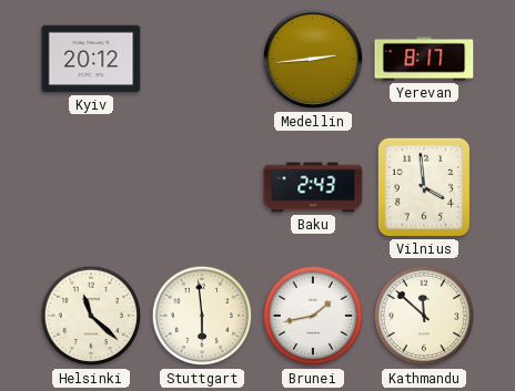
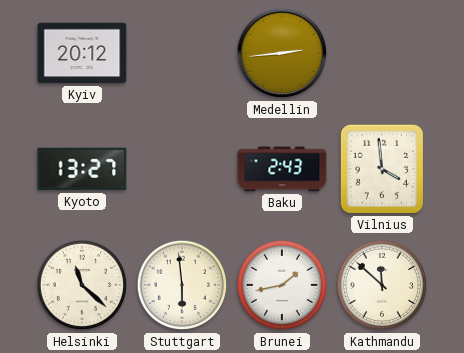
Yerevan: 8:17 -> none (424, 59)
Kyoto: none -> 13:27 (82, 169)
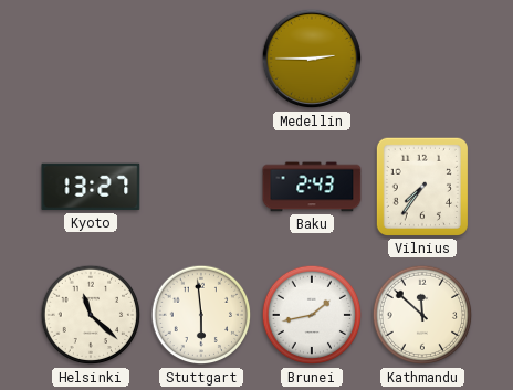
Kyiv: 20:12 -> none (82, 53)
Medellin: 2:44 -> 2:45 (312, 59)
Vilnius: 3:59 -> 7:36 (422, 187)
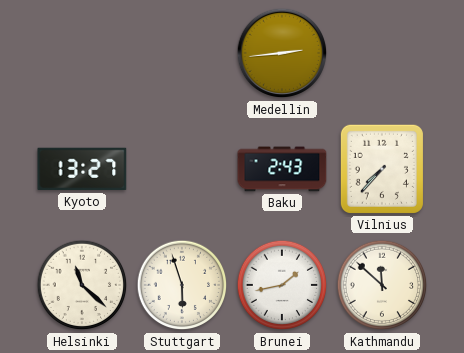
Medellin: 2:45 -> 2:44 (282, 53)
Vilnius: 7:36 -> 7:37 (382, 169)
Stuttgart: 5:59 -> 5:57 (182, 285)
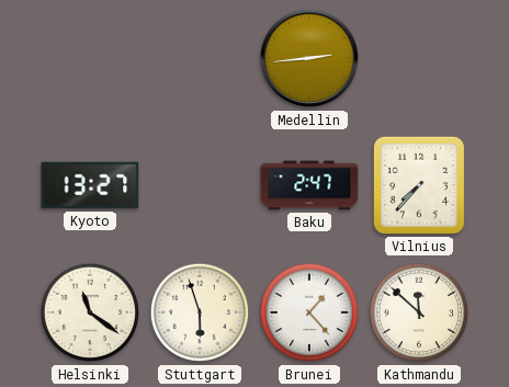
Baku: 2:43 -> 2:47 (309, 185)
Helsinki: 11:22 -> 11:21 (90, 312)
Brunei: 1:43 -> 1:23 (309, 312)
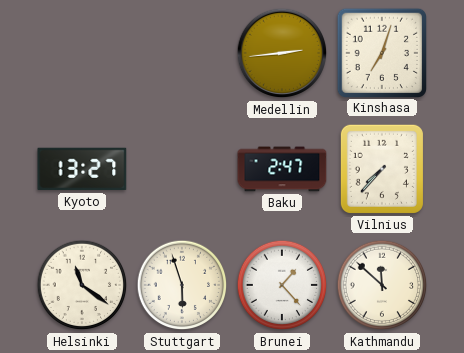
Kinshasa: none -> 7:03 (381, 52)
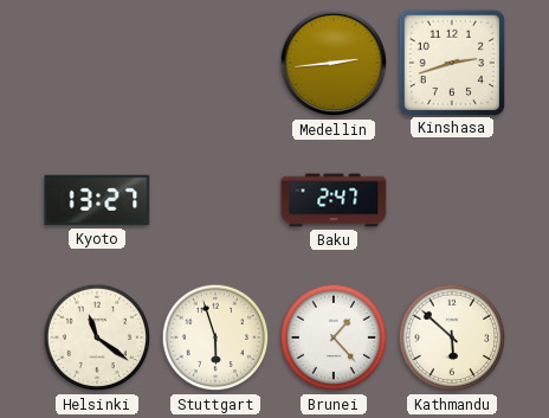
Kinshasa: 7:03 -> 2:42 (451, 62)
Vilnius: 7:37 -> none (382, 169)
Kathmandu: 11:52 -> 5:52 (452, 337)
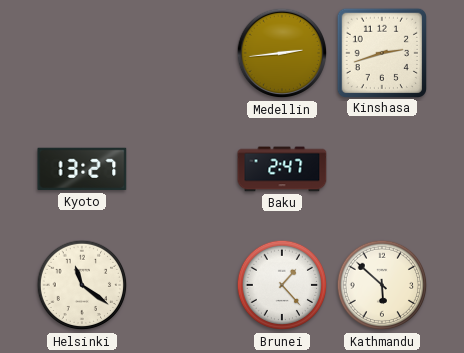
Stuttgart: 5:57 -> none (215, 337)
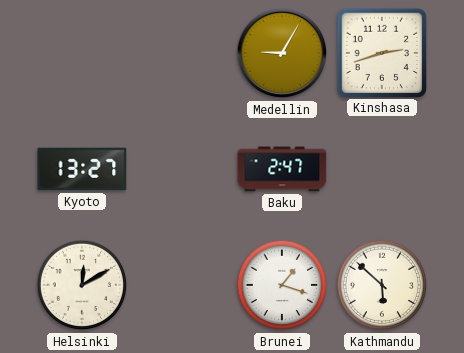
Medellin: 2:44 -> 9:05 (282, 53)
Helsinki: 11:21 -> 12:10 (82, 285)
Brunei: 1:23 -> 1:18 (282, 285)
